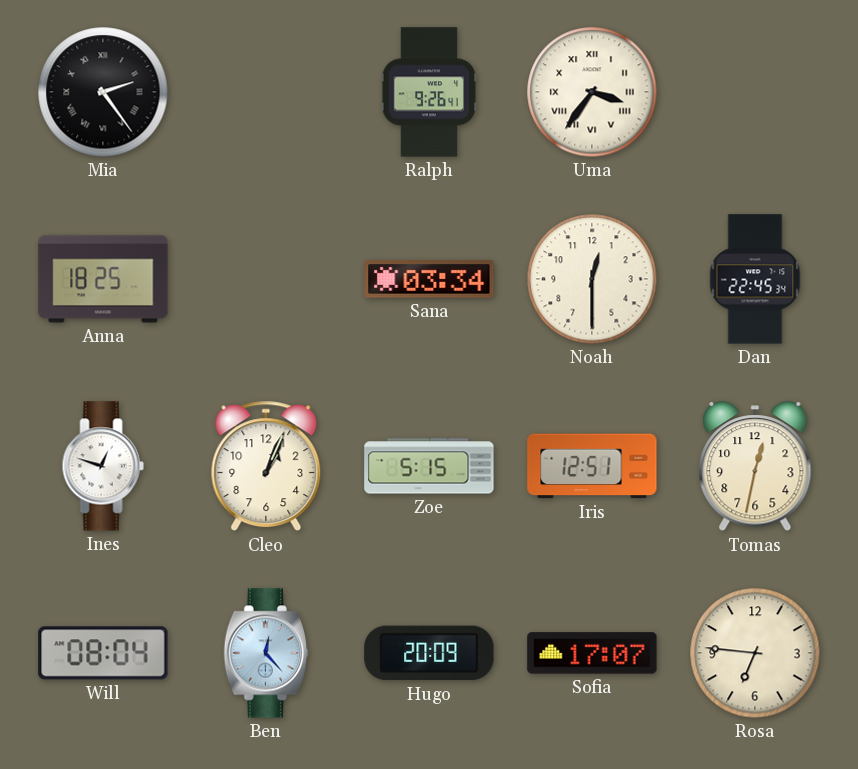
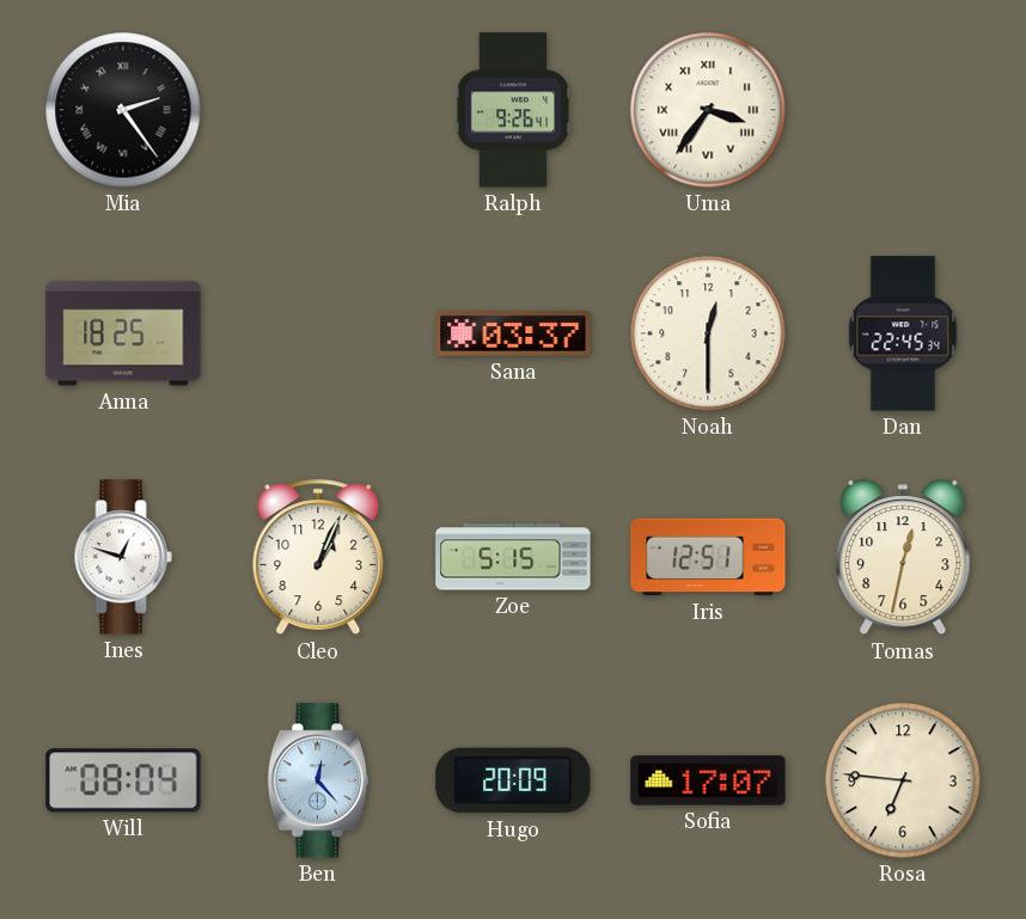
Sana: 03:34 -> 03:37 (513, 333)
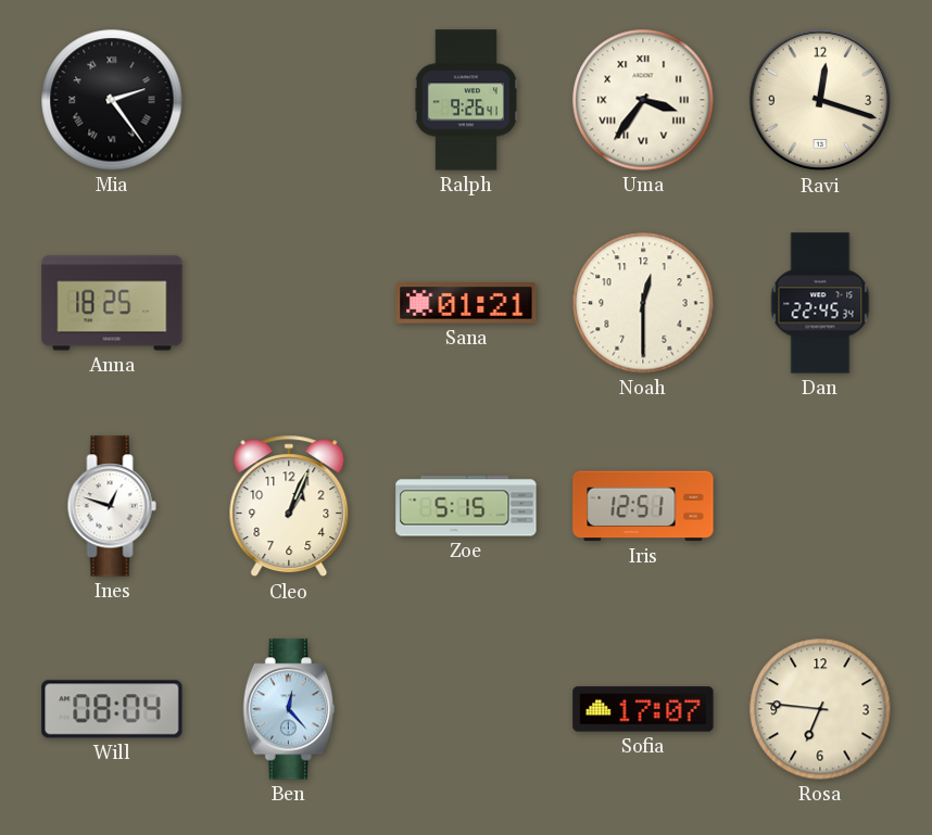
Ravi: none -> 12:18 (820, 100)
Sana: 03:37 -> 01:21 (466, 303)
Tomas: 12:32 -> none (903, 558)
Hugo: 20:09 -> none (513, 780)
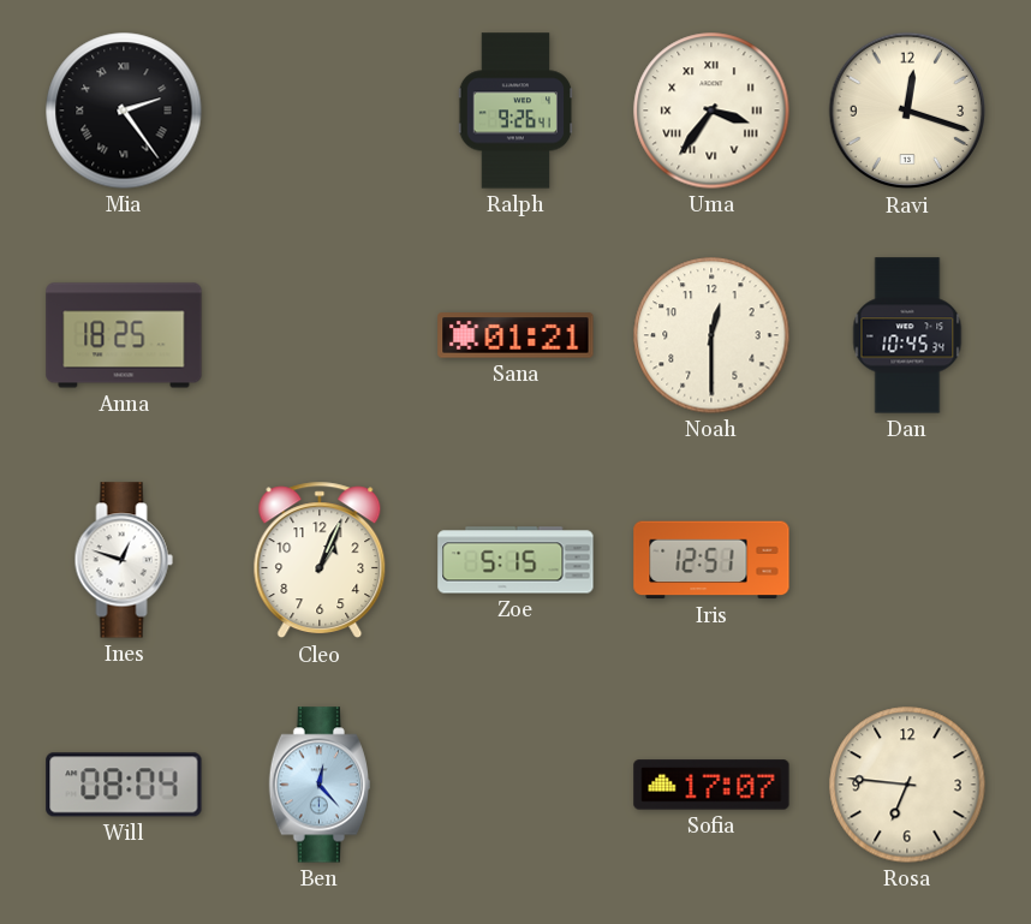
Dan: 22:45 -> 10:45 (907, 335)
